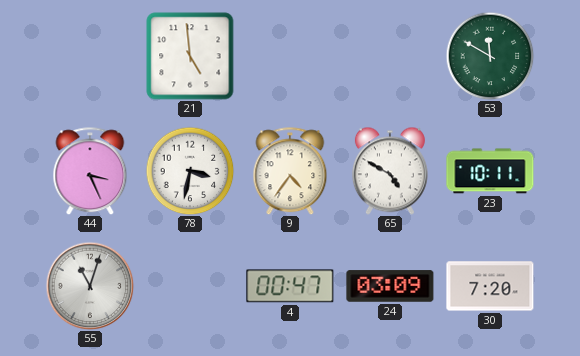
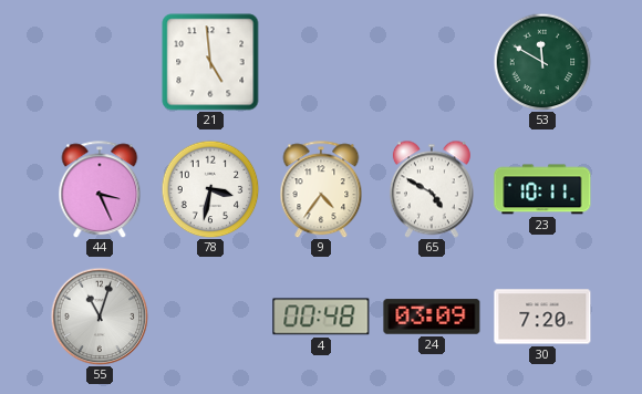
4: 00:47 -> 00:48 (321, 317)
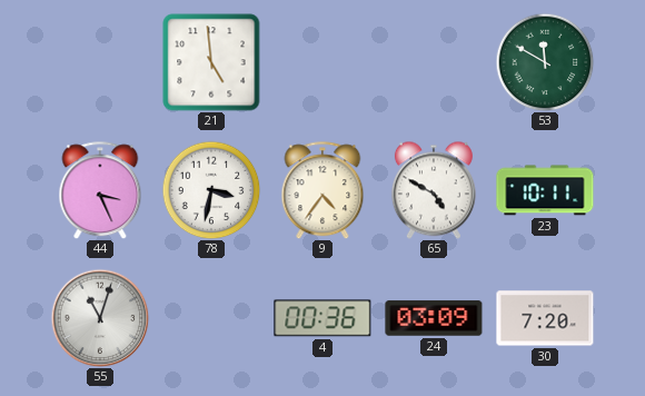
4: 00:48 -> 00:36 (322, 318)
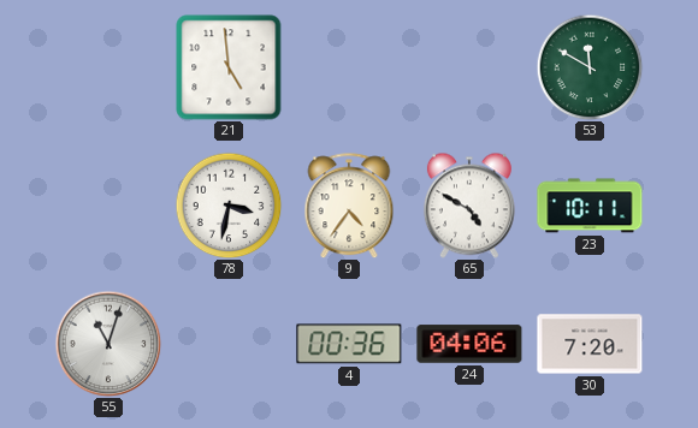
44: 3:26 -> none (100, 190)
24: 03:09 -> 04:06 (469, 344)
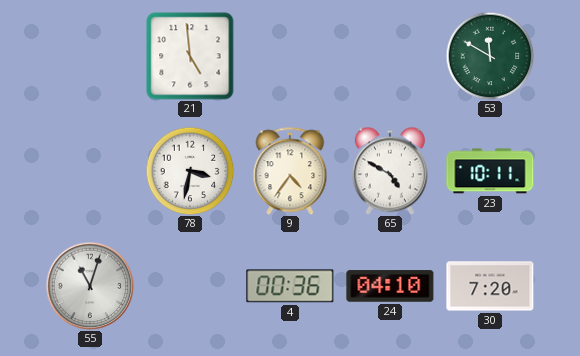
24: 04:06 -> 04:10 (390, 286)
